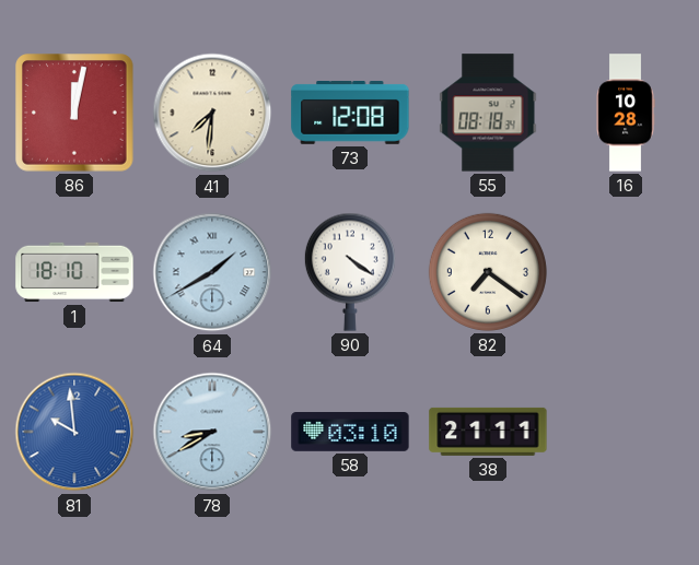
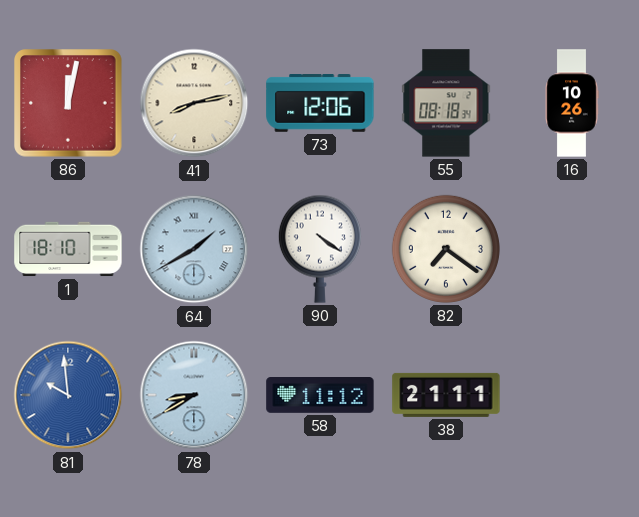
41: 7:31 -> 8:13 (194, 103)
73: 12:08 -> 12:06 (320, 104)
16: 10:28 -> 10:26 (572, 103)
58: 03:10 -> 11:12 (320, 396)
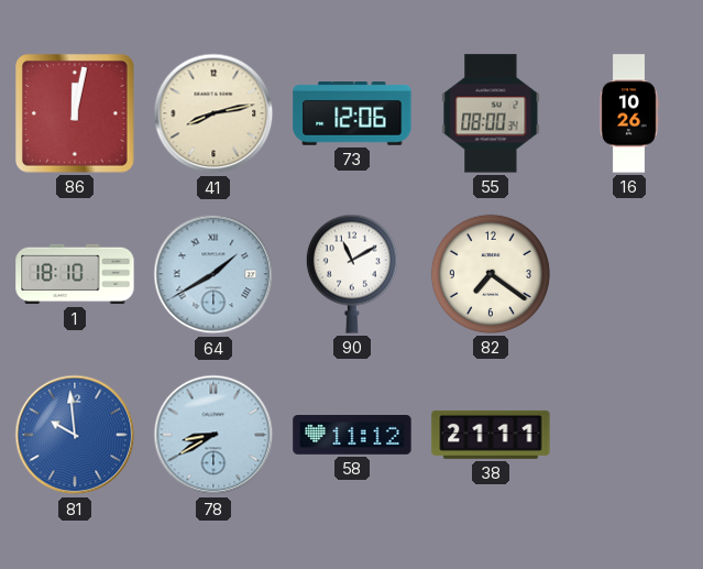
55: 08:18 -> 08:00 (491, 113)
90: 4:21 -> 11:10 (352, 274)
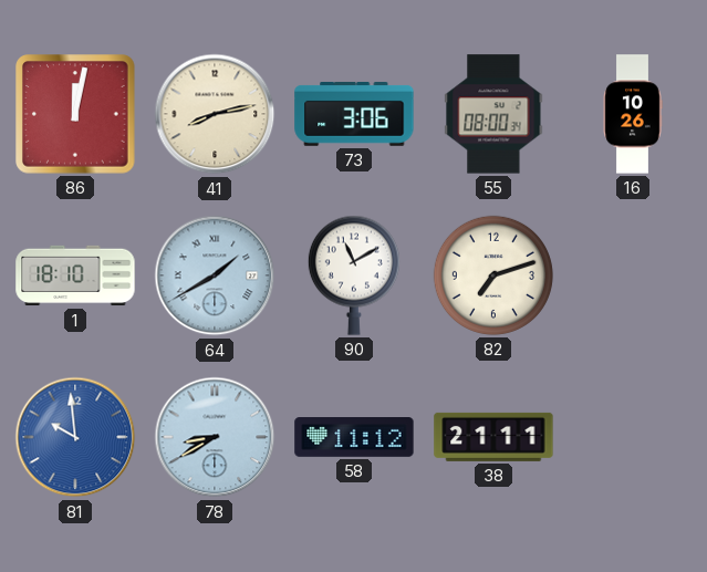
73: 12:06 -> 3:06 (354, 115)
82: 7:21 -> 7:12 (493, 275)
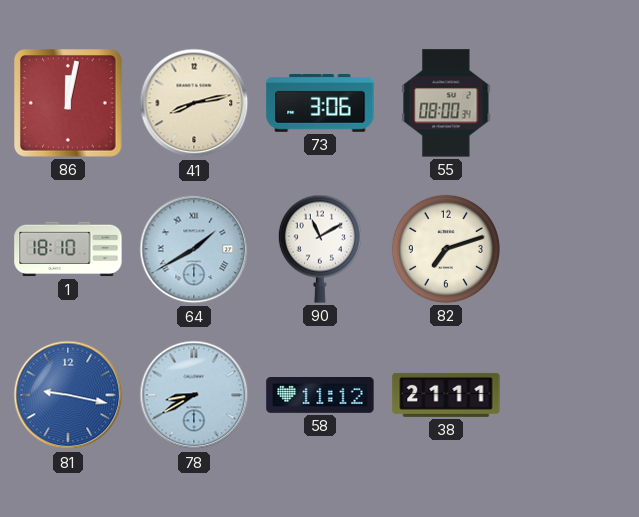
16: 10:26 -> none (633, 114)
81: 9:59 -> 9:17 (68, 395)
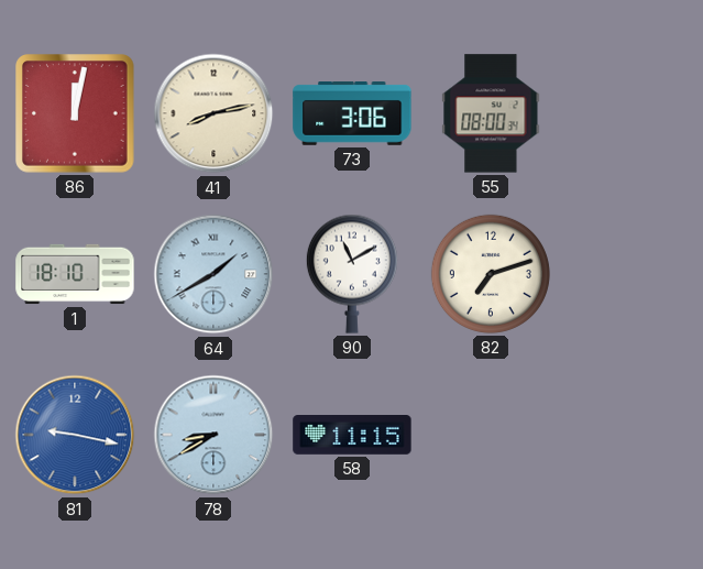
58: 11:12 -> 11:15 (352, 436)
38: 21:11 -> none (446, 395)
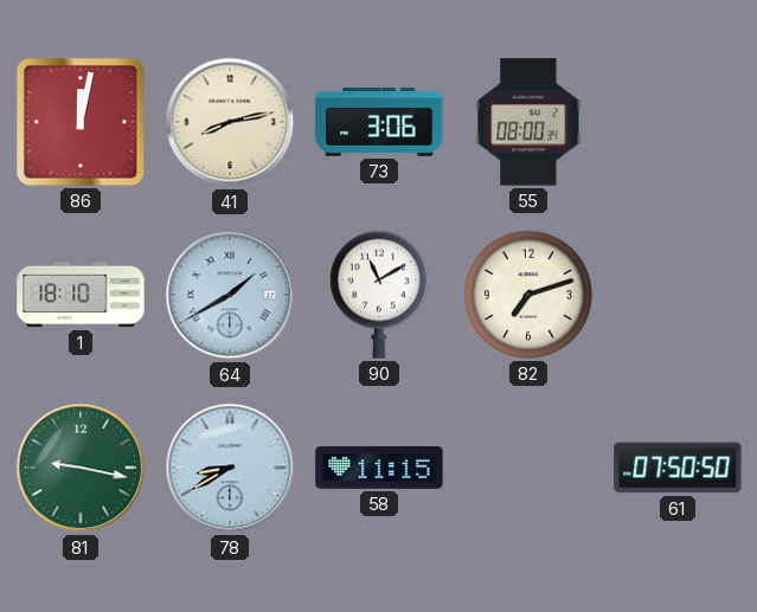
81 dial: blue -> green (81, 468)
61: none -> 07:50 (678, 468)
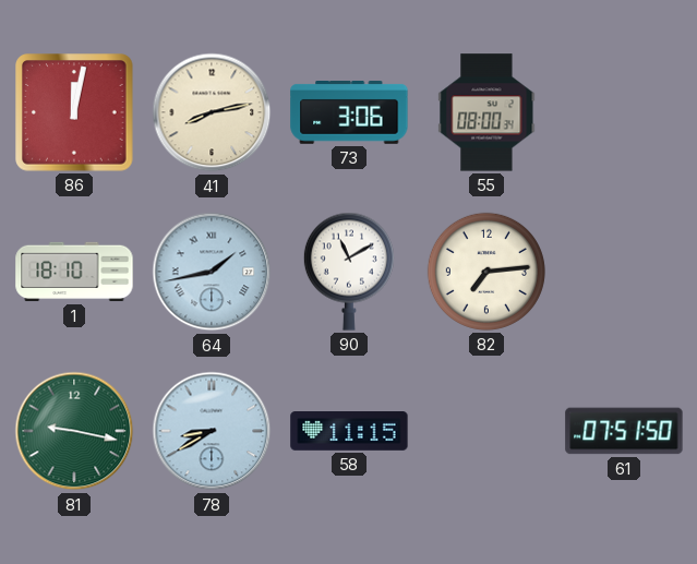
64: 1:40 -> 1:43 (212, 272)
82: 7:12 -> 7:14 (486, 272)
61: 07:50 -> 07:51 (624, 431)
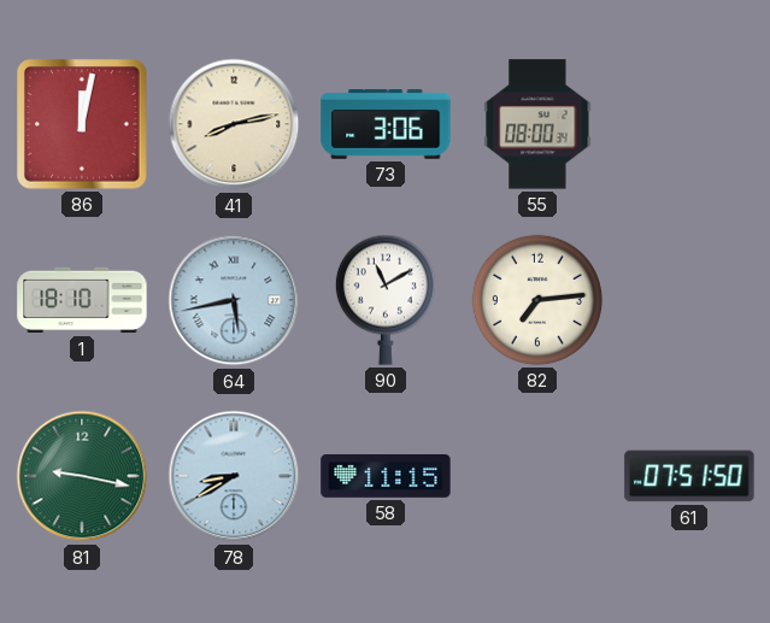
64: 1:43 -> 5:43 (234, 300)
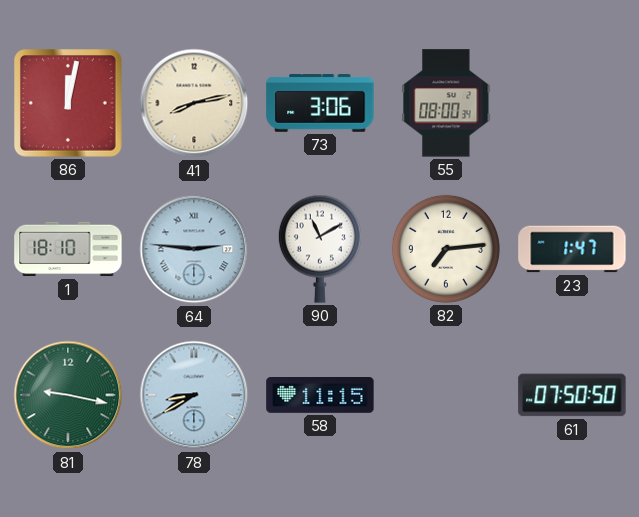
64: 5:43 -> 2:46 (194, 249)
23: none -> 1:47 (572, 249)
61: 07:51 -> 07:50 (572, 395)
